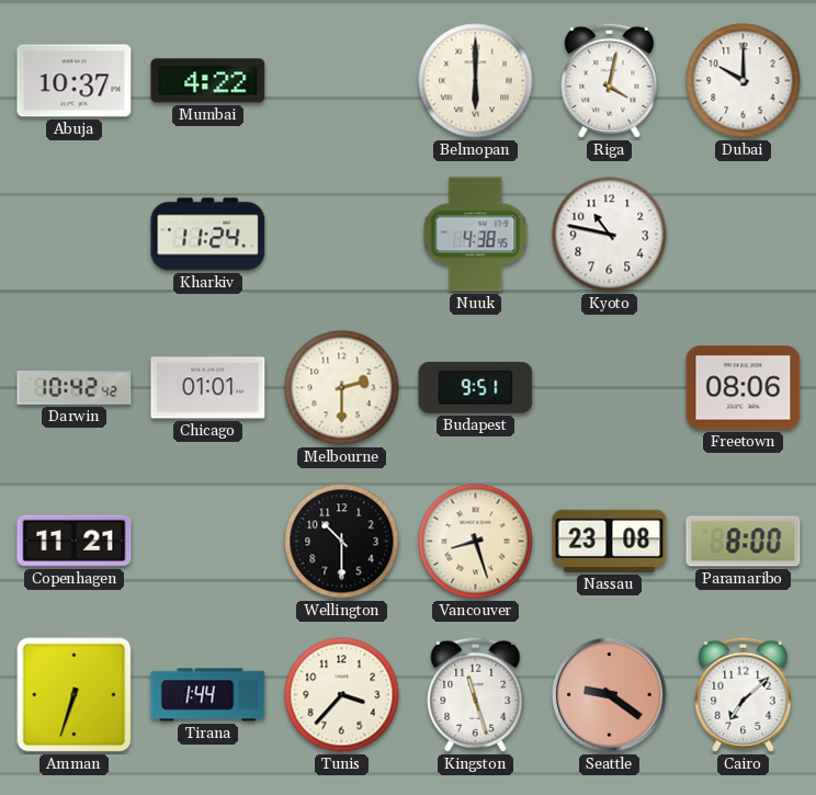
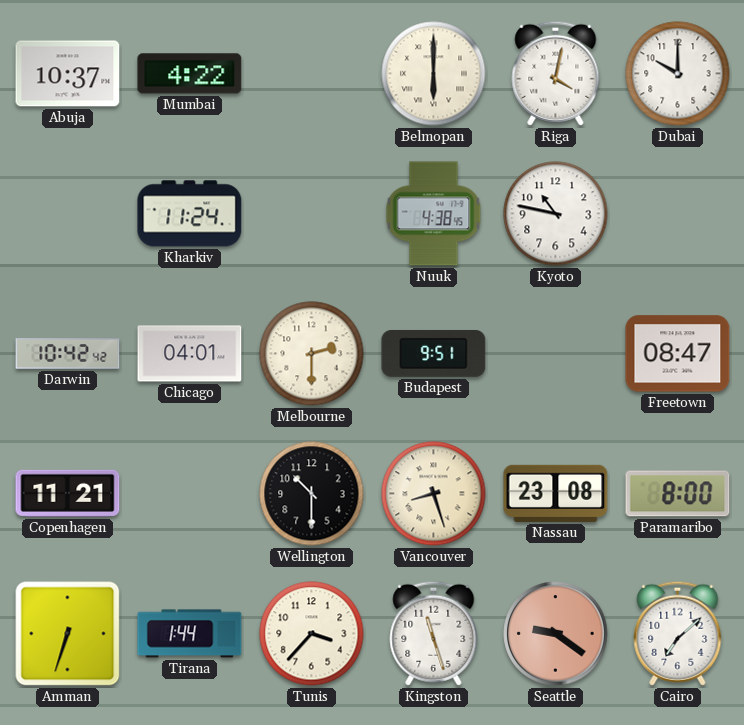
Chicago: 01:01 -> 04:01 (190, 354)
Freetown: 08:06 -> 08:47 (678, 354)
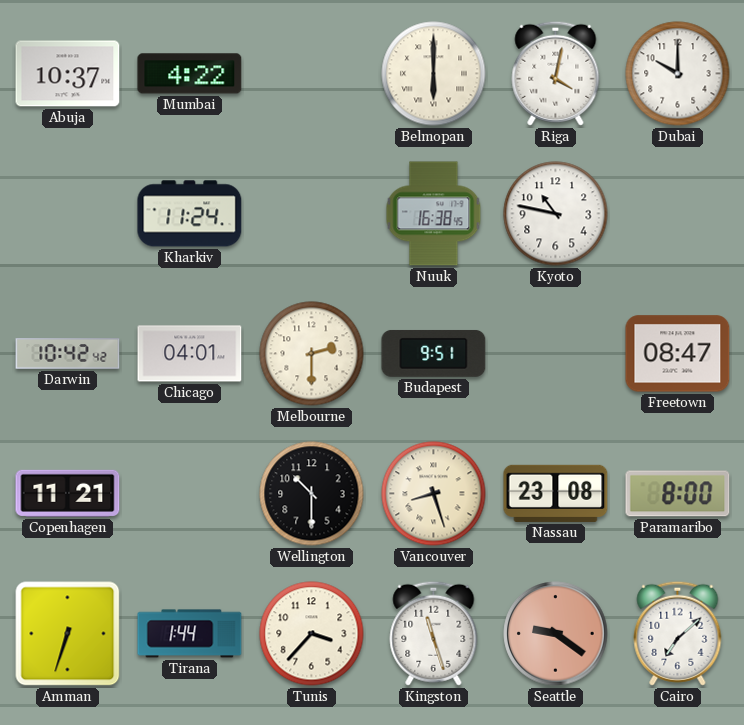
Nuuk: 4:38 -> 16:38 (434, 214)
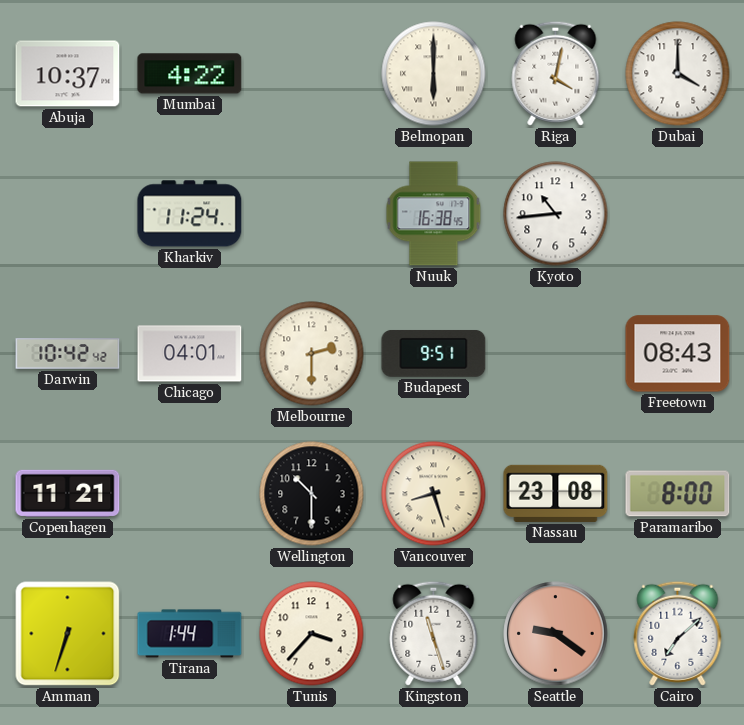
Dubai: 10:00 -> 4:00 (678, 74)
Kyoto: 10:47 -> 10:44 (556, 214)
Freetown: 08:47 -> 08:43 (678, 354)
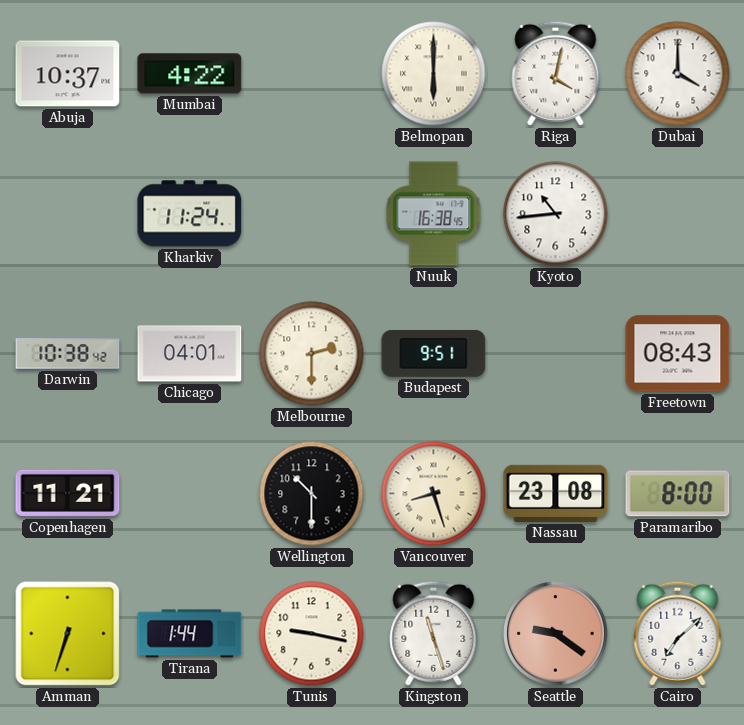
Darwin: 10:42 -> 10:38 (68, 354)
Tunis: 3:37 -> 9:17 (312, 634)
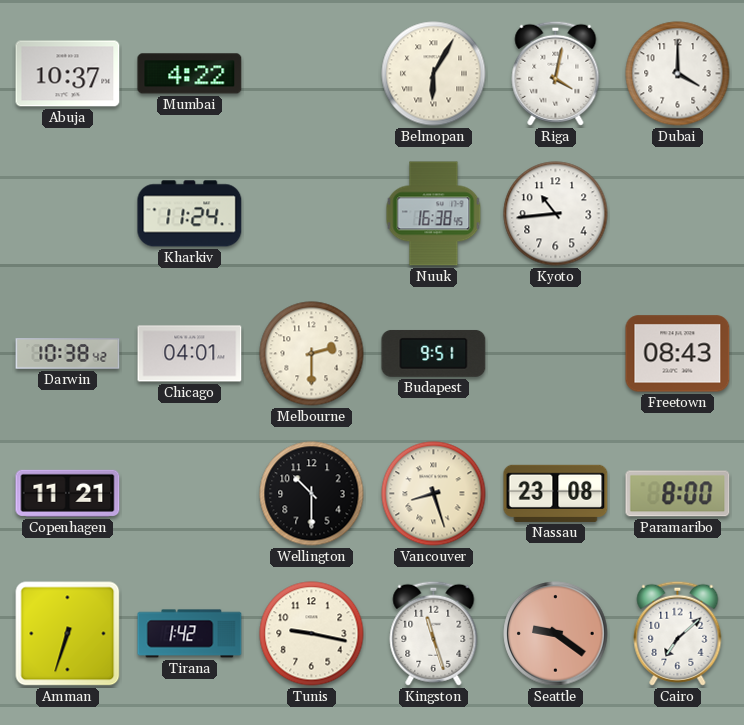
Belmopan: 6:00 -> 6:05 (434, 74)
Tirana: 1:44 -> 1:42 (190, 634)
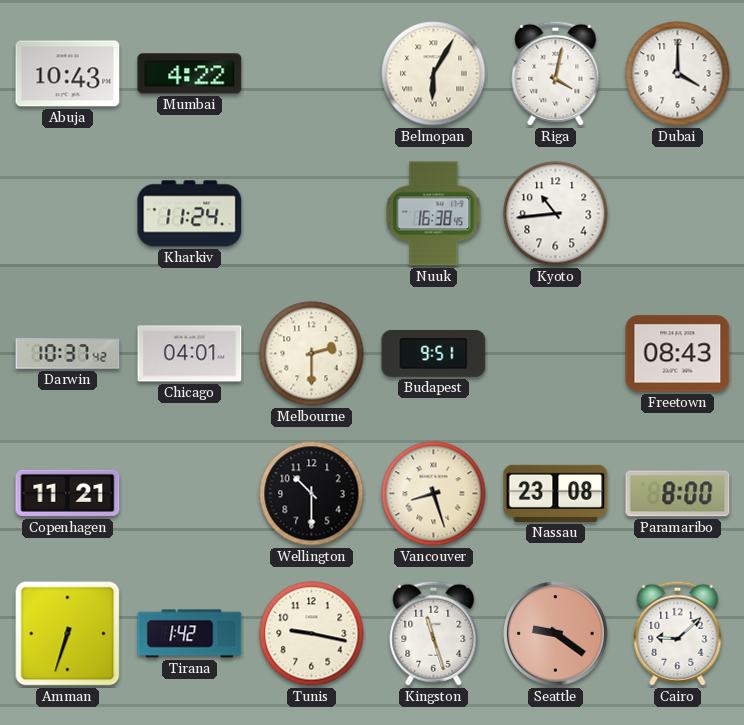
Abuja: 10:37 -> 10:43 (68, 74)
Darwin: 10:38 -> 10:37 (68, 354)
Cairo: 7:08 -> 9:08 (678, 633)
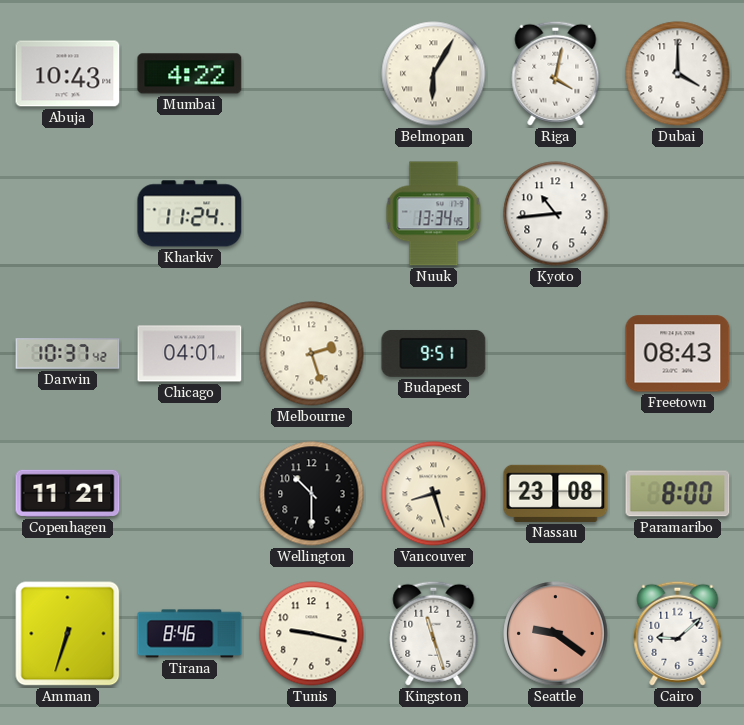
Nuuk: 16:38 -> 13:34 (434, 214)
Melbourne: 2:30 -> 2:27 (312, 354)
Tirana: 1:42 -> 8:46 (190, 634)
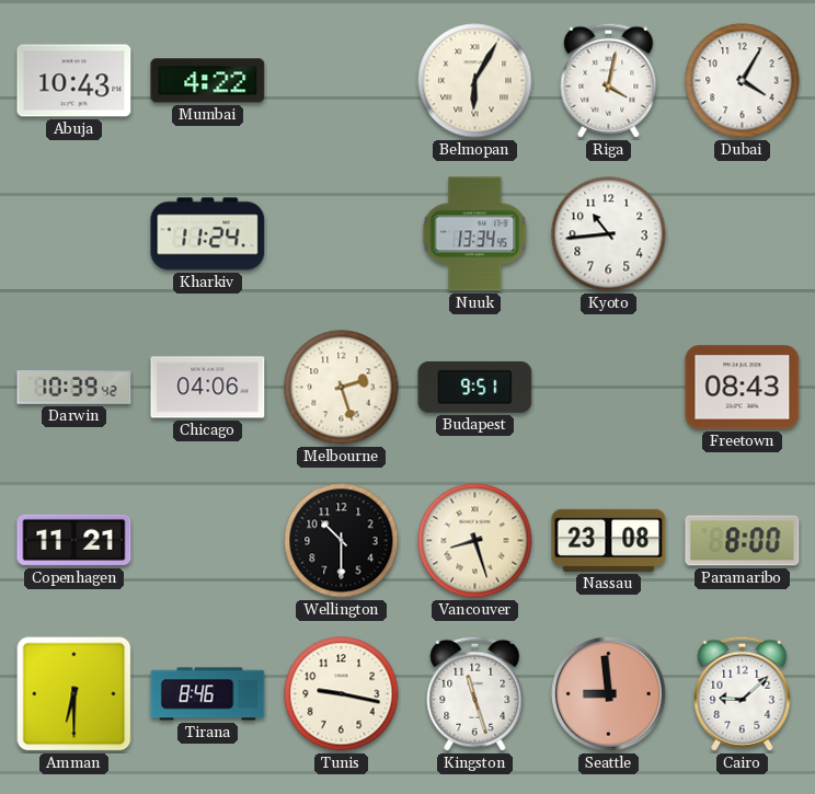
Dubai: 4:00 -> 4:05 (743, 81)
Darwin: 10:37 -> 10:39 (74, 388)
Chicago: 04:01 -> 04:06 (208, 388)
Amman: 6:33 -> 6:30 (74, 694)
Seattle: 9:21 -> 8:59 (609, 694)
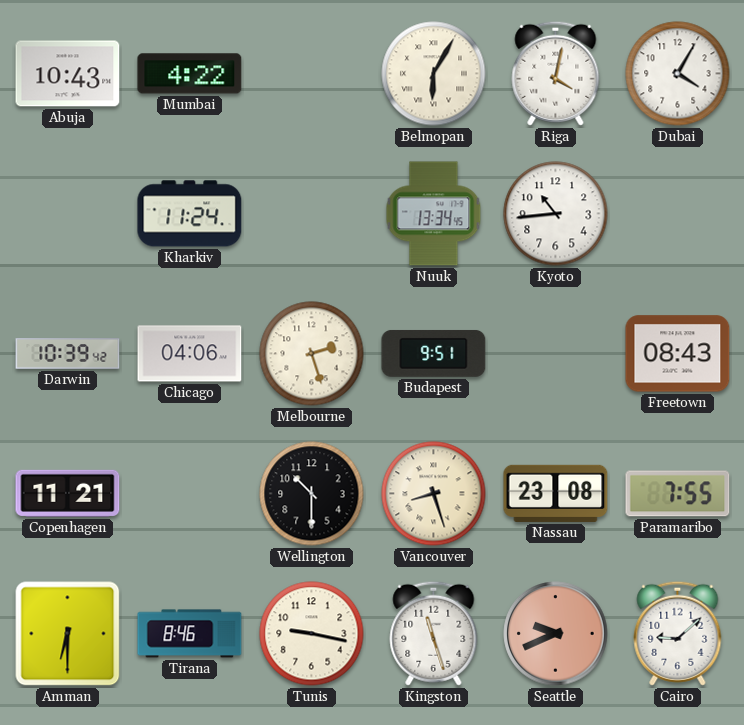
Paramaribo: 8:00 -> 7:55 (678, 494)
Seattle: 8:59 -> 9:41 (556, 634)
